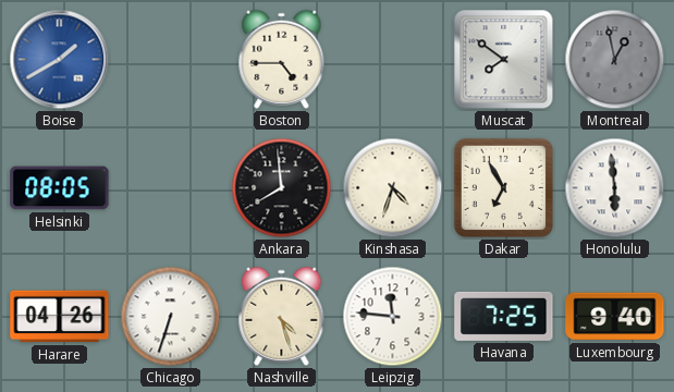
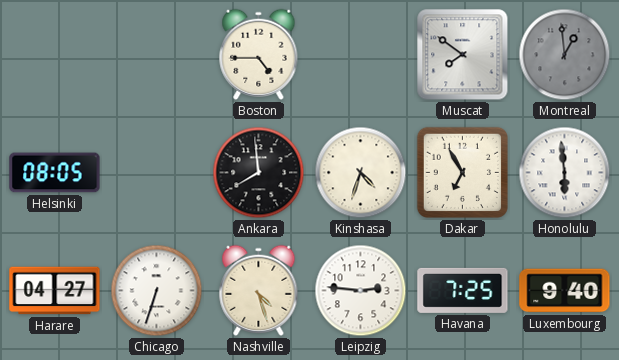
Boise: 1:40 -> none (60, 60)
Montreal: 12:58 -> 12:59 (565, 55)
Harare: 04:26 -> 04:27 (55, 291)
Leipzig: 11:46 -> 2:46 (361, 291)
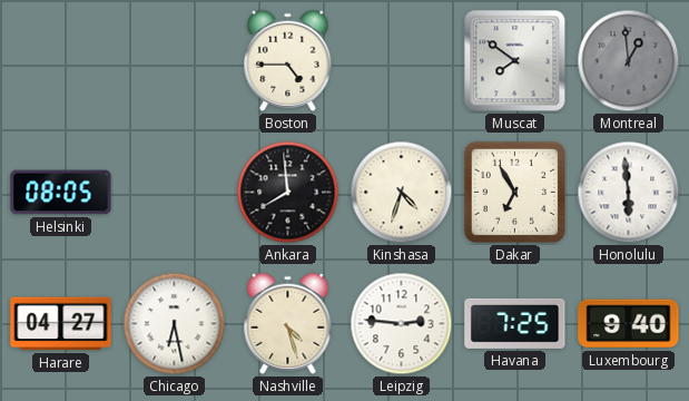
Chicago: 6:33 -> 6:28 (175, 324)
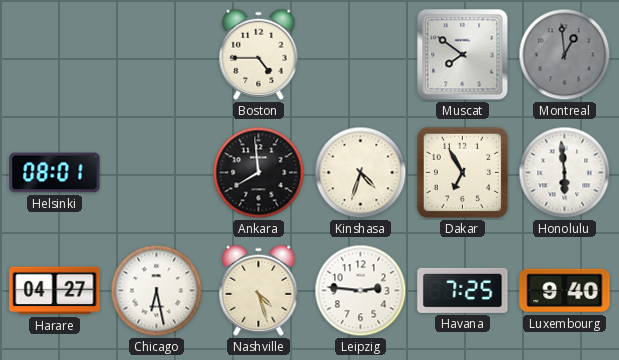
Helsinki: 08:05 -> 08:01 (55, 173)
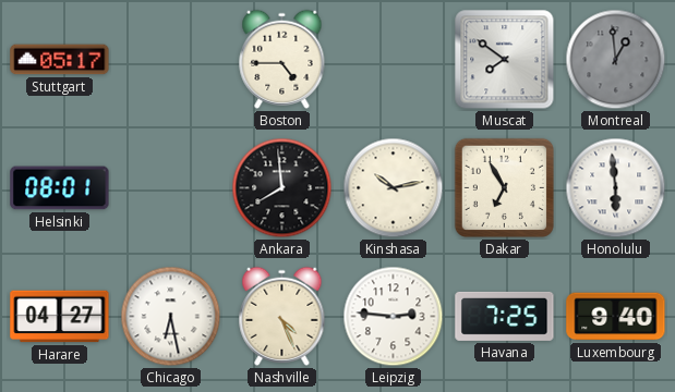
Stuttgart: none -> 05:17 (60, 60)
Kinshasa: 4:33 -> 10:13 (394, 188)
Nashville: 4:27 -> 4:26 (282, 316)
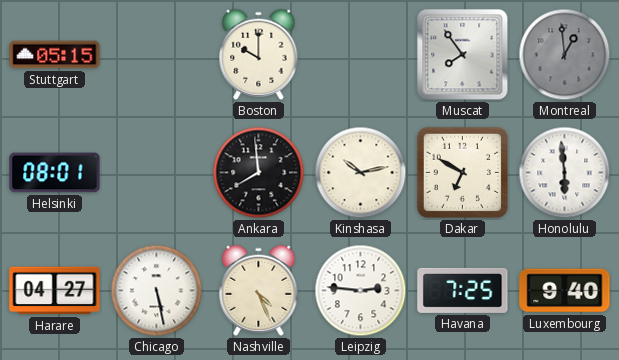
Stuttgart: 05:17 -> 05:15 (55, 55)
Boston: 4:45 -> 10:00 (259, 54)
Muscat: 7:51 -> 7:54 (463, 55)
Dakar: 6:55 -> 6:50 (462, 172)
Chicago: 6:28 -> 5:28 (157, 291)
